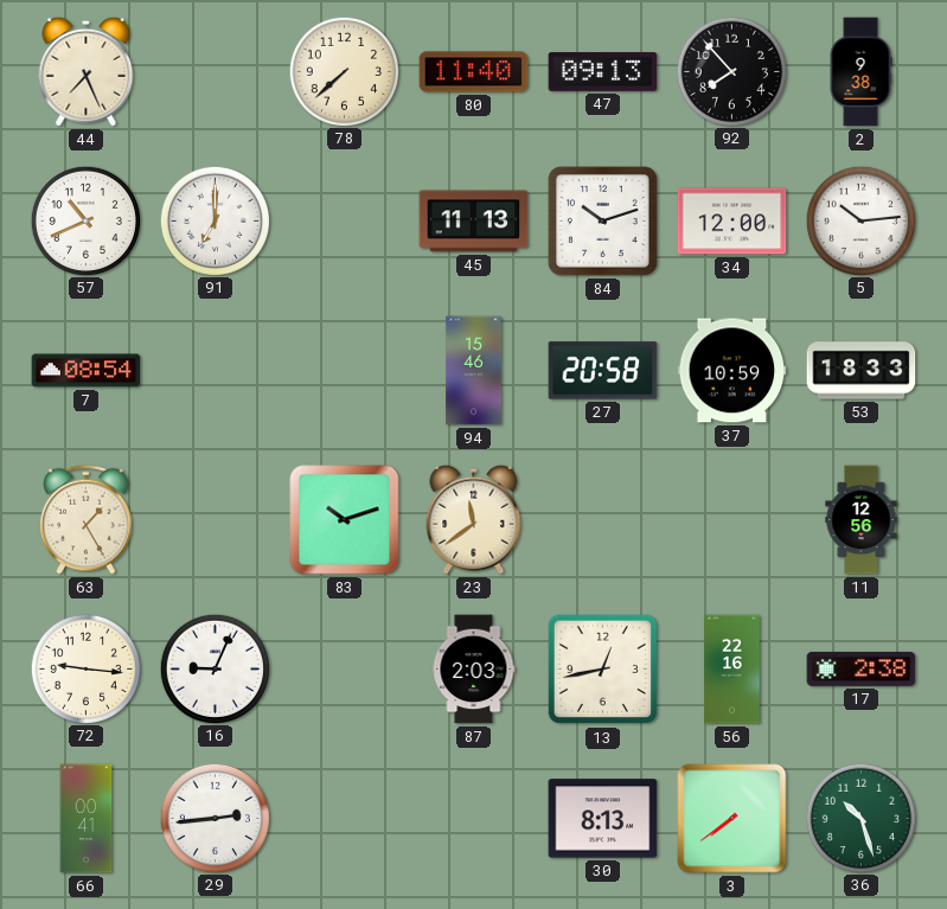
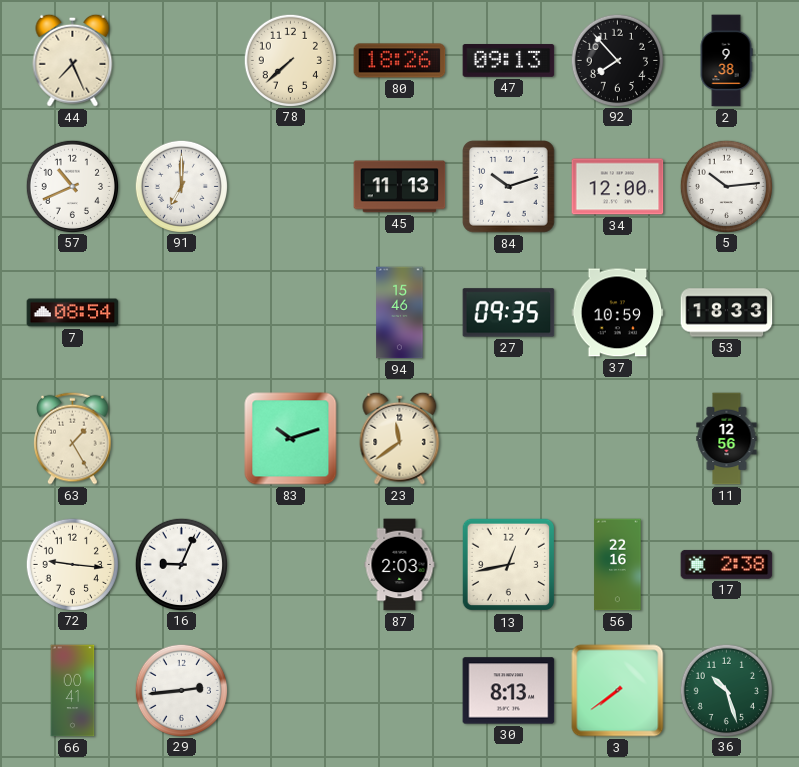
80: 11:40 -> 18:26 (400, 61)
27: 20:58 -> 09:35 (509, 313)
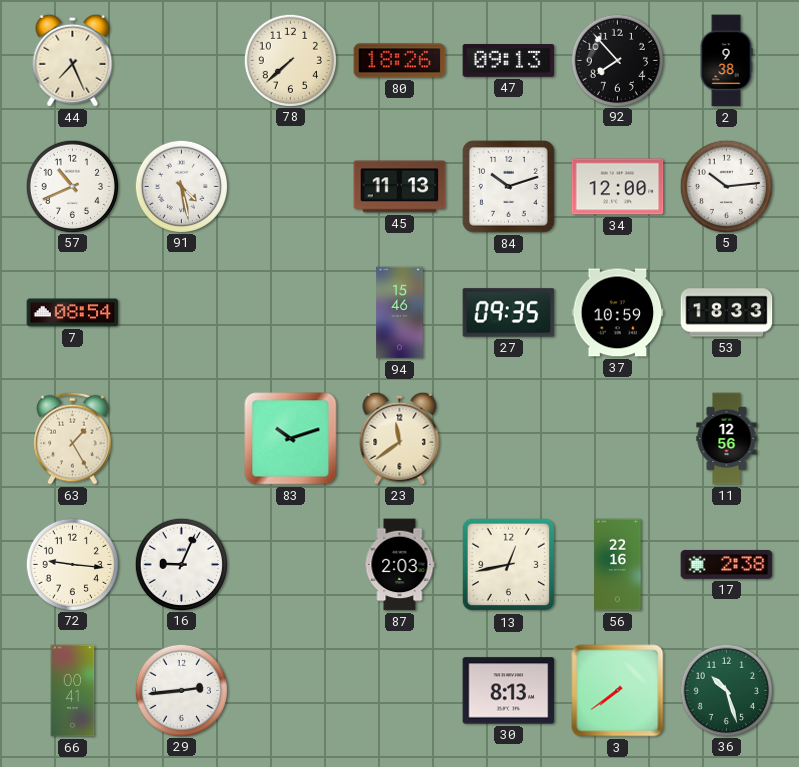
91: 7:00 -> 4:28 (181, 186)
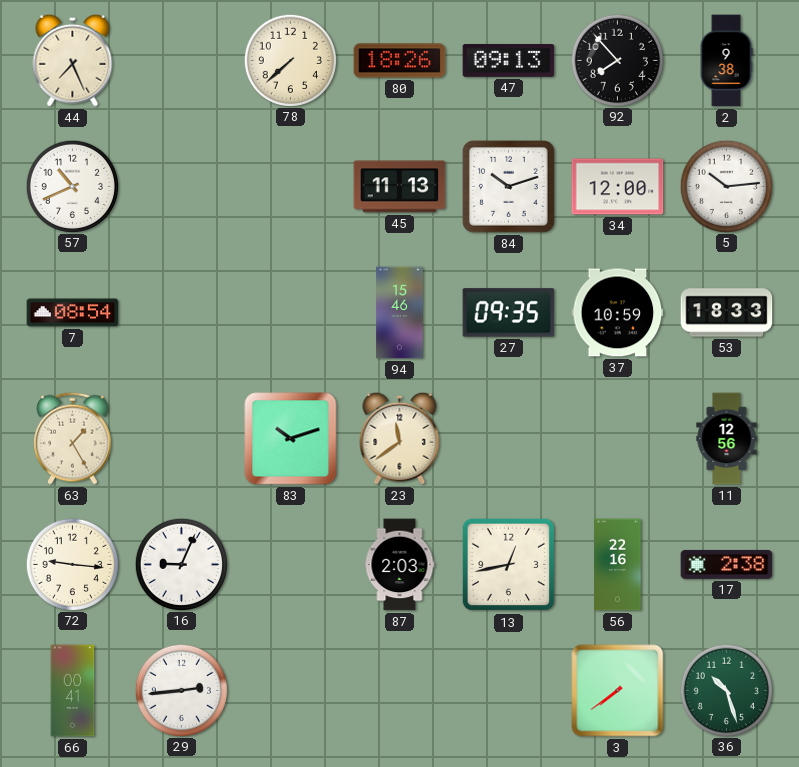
91: 4:28 -> none (181, 186)
30: 8:13 -> none (509, 691)
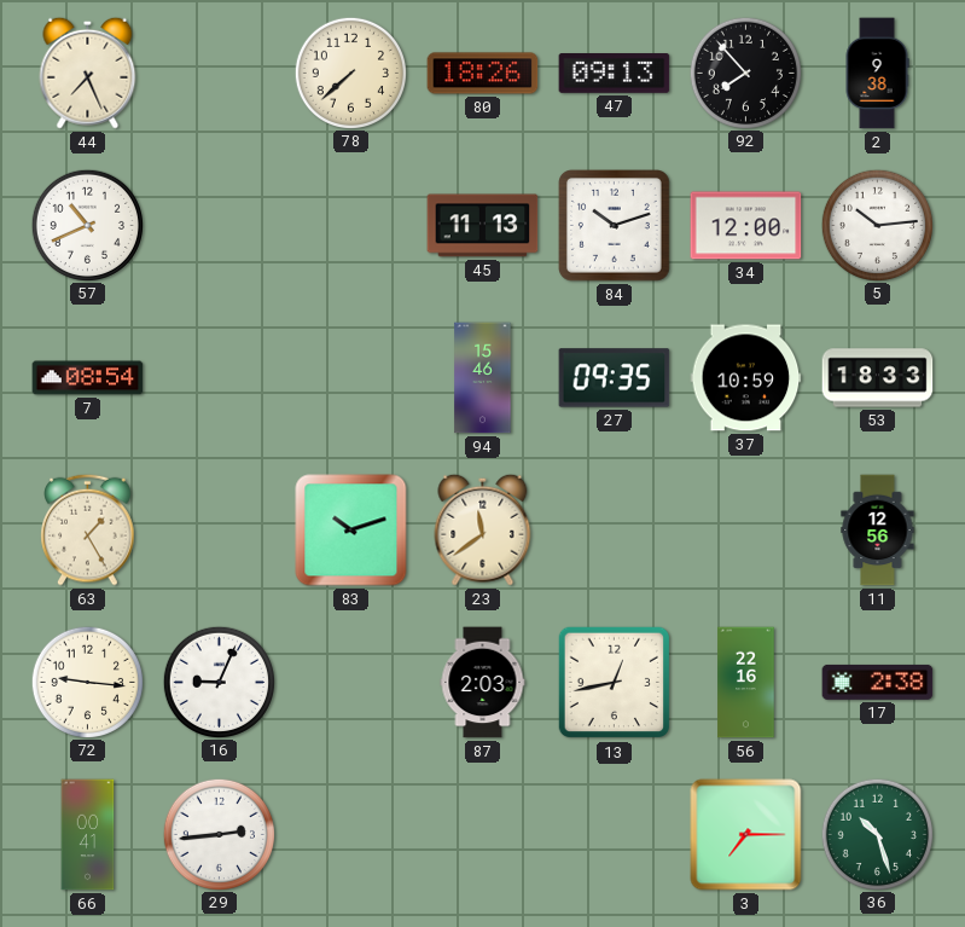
3: 7:39 -> 7:15 (746, 835)
